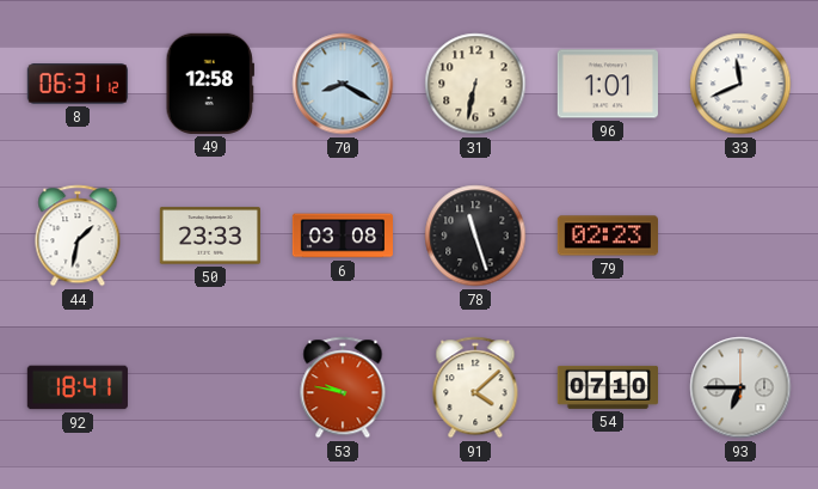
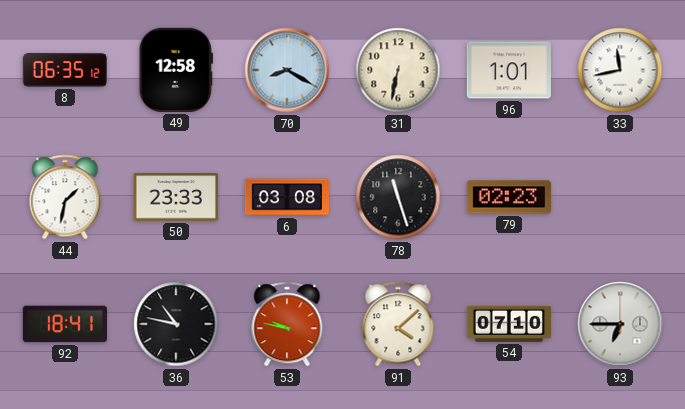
8: 06:31 -> 06:35 (64, 70)
33: 11:41 -> 11:43 (620, 70)
36: none -> 10:47 (176, 324)
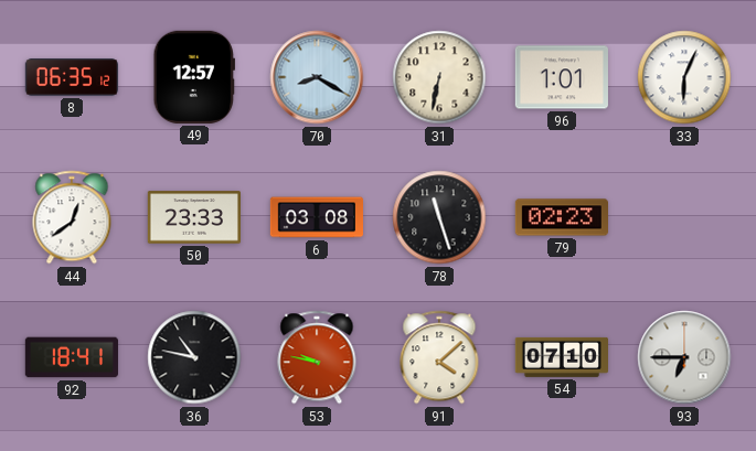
49: 12:58 -> 12:57 (193, 77)
33: 11:43 -> 6:04 (684, 77)
44: 1:32 -> 12:39 (72, 217)
